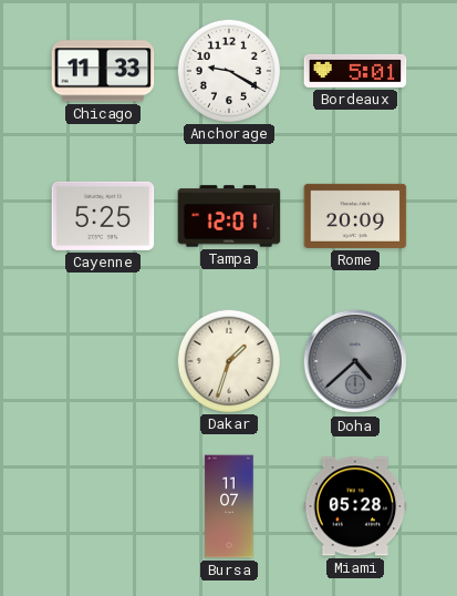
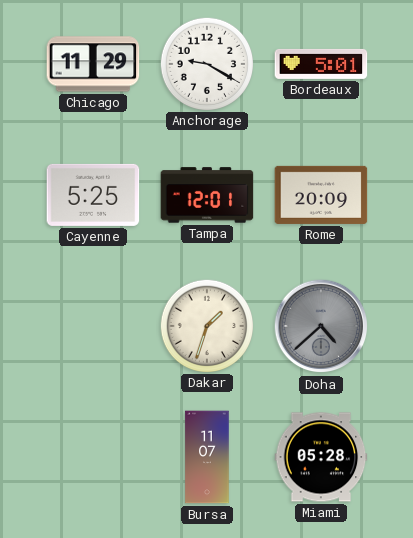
Chicago: 11:33 -> 11:29 (93, 64)
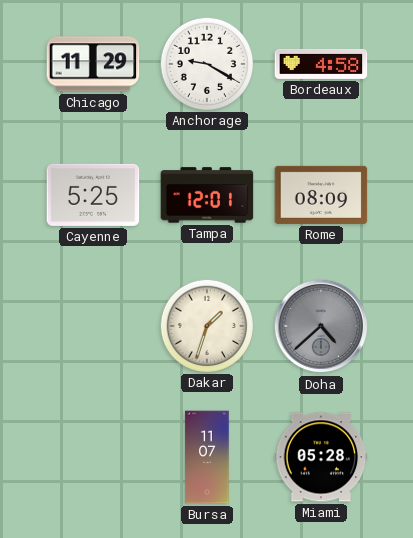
Bordeaux: 5:01 -> 4:58 (321, 64)
Rome: 20:09 -> 08:09 (321, 195)
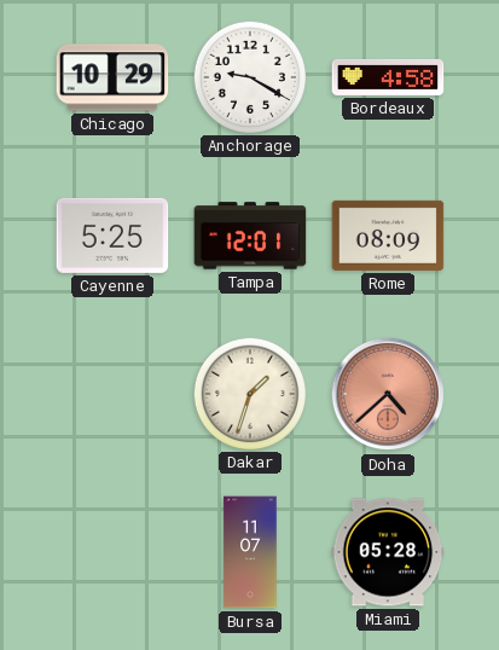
Chicago: 11:29 -> 10:29 (112, 77)
Doha dial: grey -> salmon (388, 394)
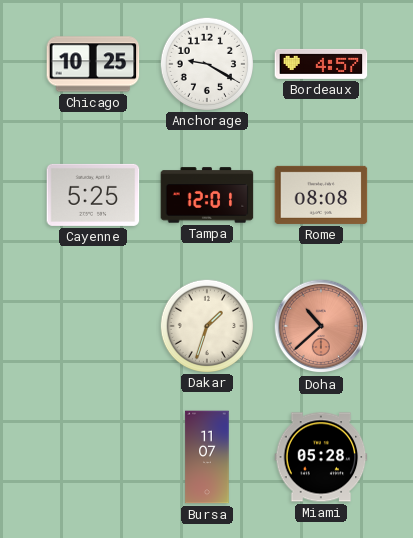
Chicago: 10:29 -> 10:25 (93, 64)
Bordeaux: 4:58 -> 4:57 (321, 64)
Rome: 08:09 -> 08:08 (321, 195)
Doha: 4:38 -> 10:38 (321, 326)
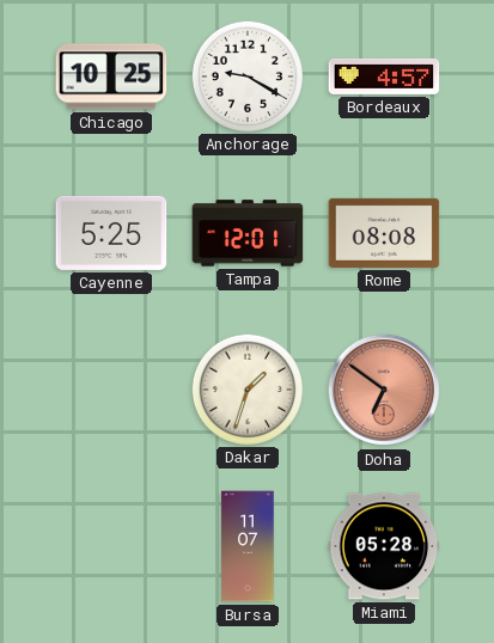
Doha: 10:38 -> 6:51 (384, 390)
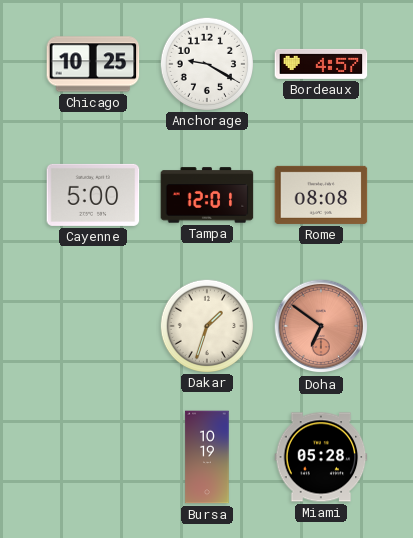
Cayenne: 5:25 -> 5:00 (93, 195)
Bursa: 11:07 -> 10:19 (207, 457)
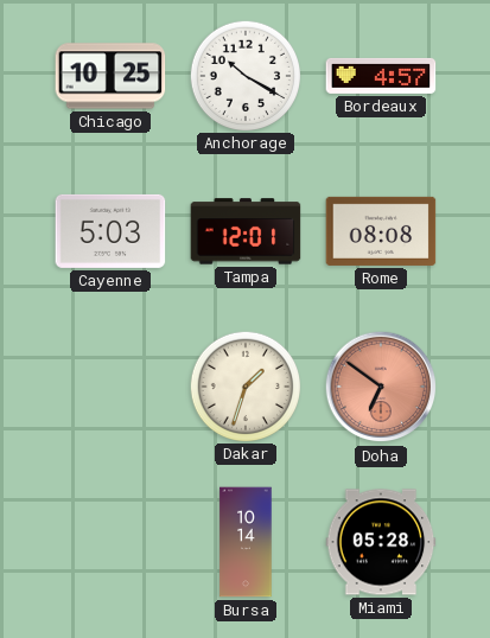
Anchorage: 9:20 -> 10:20 (244, 75)
Cayenne: 5:00 -> 5:03 (110, 231)
Bursa: 10:19 -> 10:14 (246, 542)
